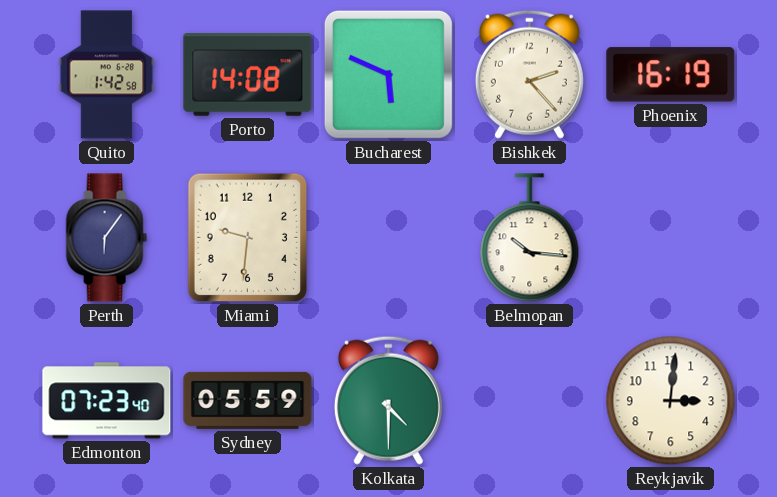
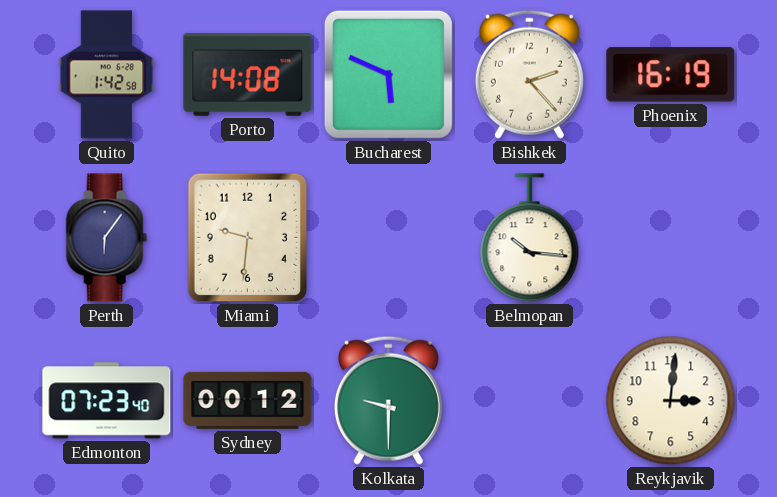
Sydney: 05:59 -> 00:12 (248, 400)
Kolkata: 4:30 -> 9:30 (388, 400)
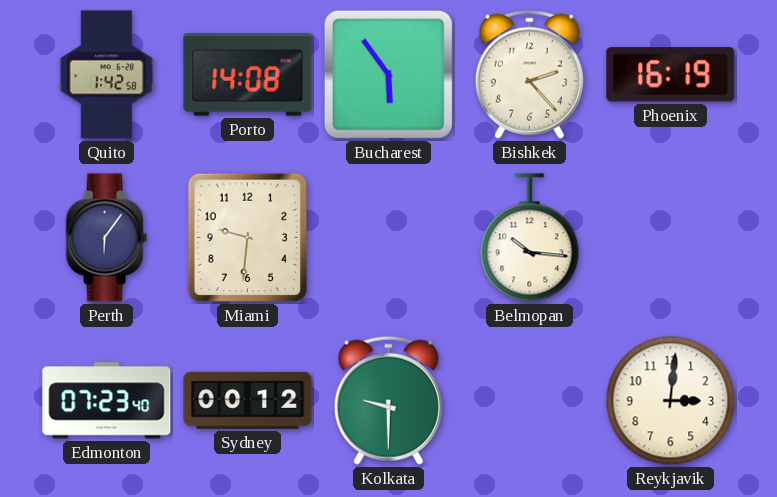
Bucharest: 5:49 -> 5:54 (388, 74)
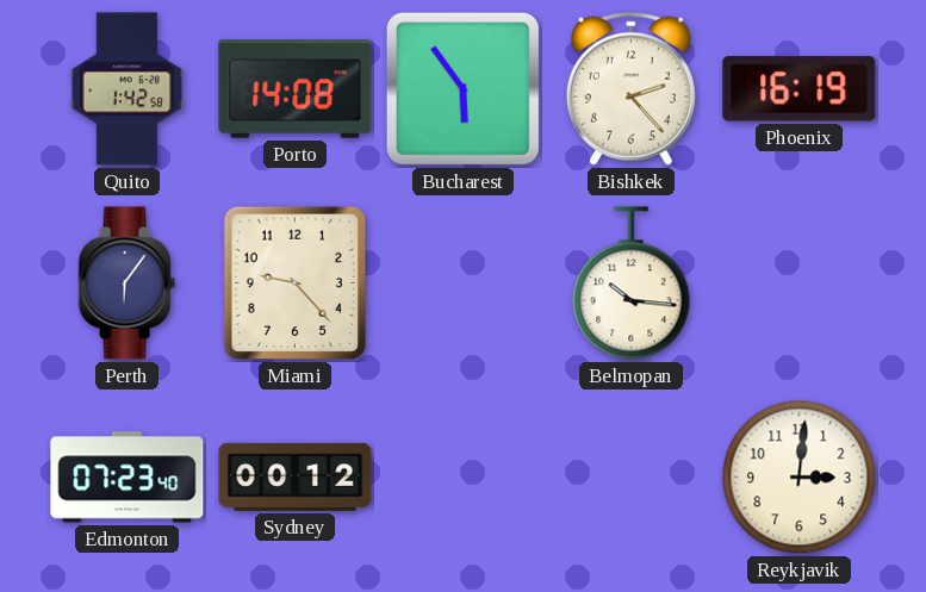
Miami: 9:31 -> 9:23 (296, 283)
Kolkata: 9:30 -> none (388, 400)
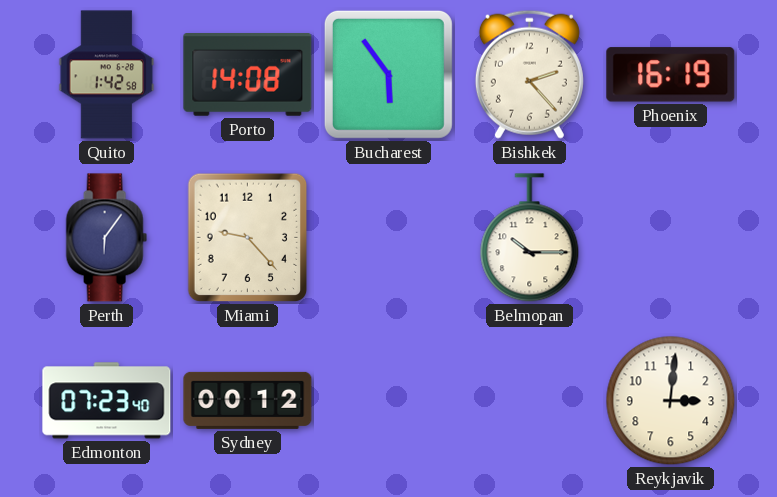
Belmopan: 10:16 -> 10:15 (530, 238)
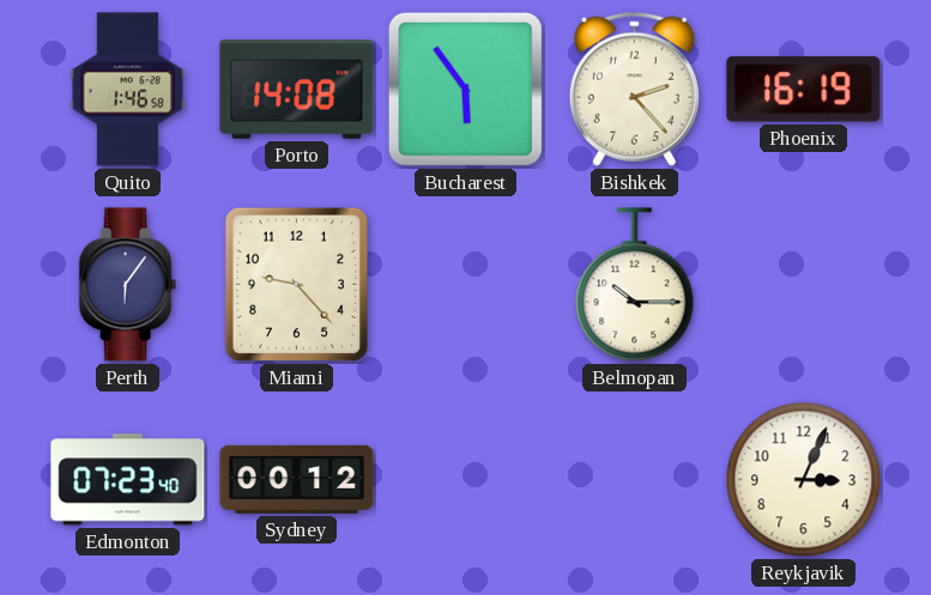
Quito: 1:42 -> 1:46 (128, 90)
Reykjavik: 3:01 -> 3:04 (804, 480)
